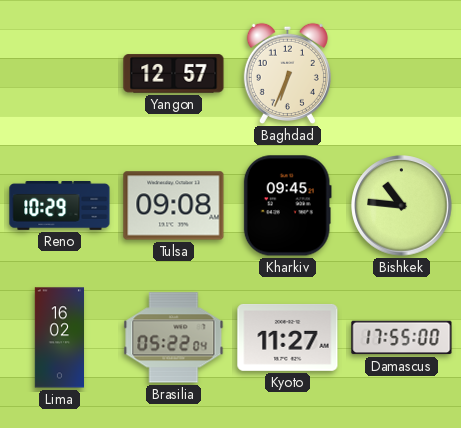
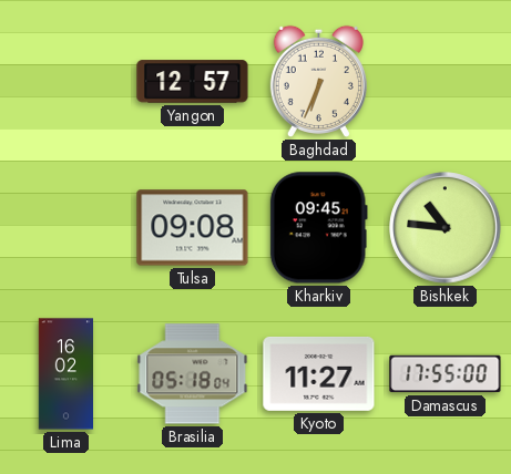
Reno: 10:29 -> none (60, 206)
Brasilia: 05:22 -> 05:18 (193, 374)
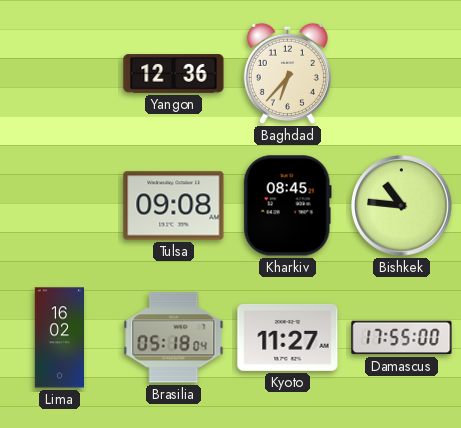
Yangon: 12:57 -> 12:36 (174, 74)
Baghdad: 6:34 -> 6:37 (287, 73)
Kharkiv: 09:45 -> 08:45 (287, 206)
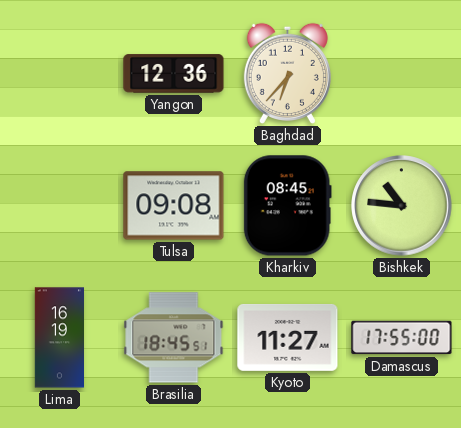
Lima: 16:02 -> 16:19 (60, 338)
Brasilia: 05:18 -> 18:45 (174, 338)
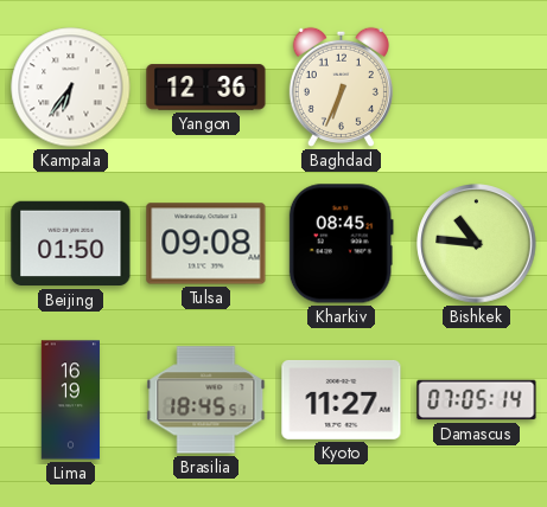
Kampala: none -> 6:36 (71, 88)
Baghdad: 6:37 -> 6:34 (341, 86)
Beijing: none -> 01:50 (71, 244)
Damascus: 17:55 -> 07:05 (477, 400)
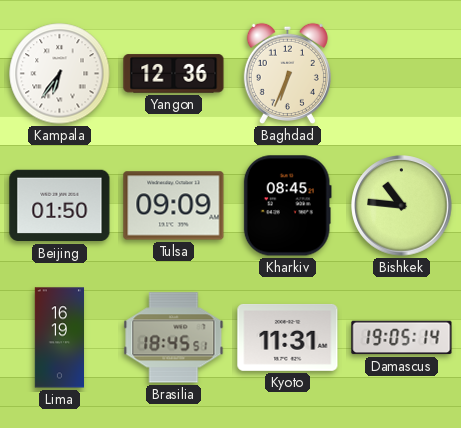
Tulsa: 09:08 -> 09:09 (174, 206)
Kyoto: 11:27 -> 11:31 (288, 337)
Damascus: 07:05 -> 19:05 (402, 338)
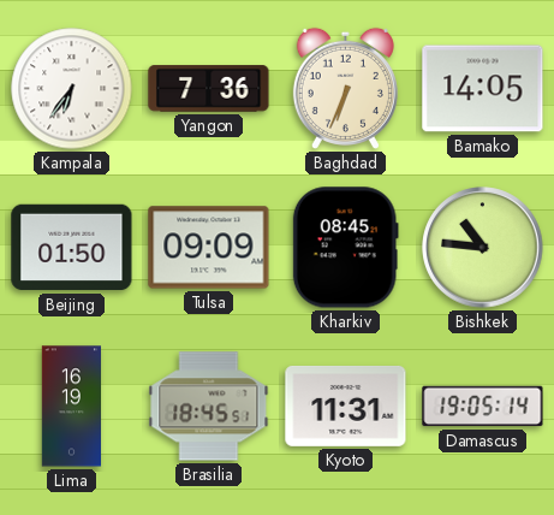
Yangon: 12:36 -> 7:36 (209, 89)
Bamako: none -> 14:05 (483, 89)
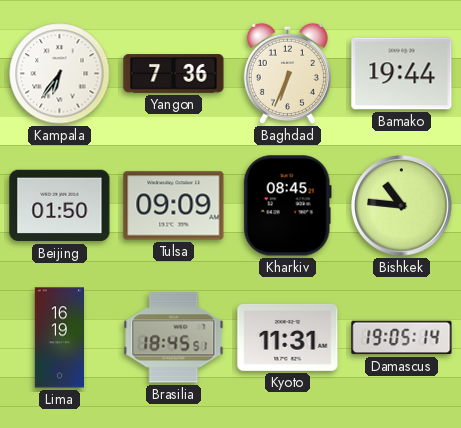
Bamako: 14:05 -> 19:44 (402, 74)
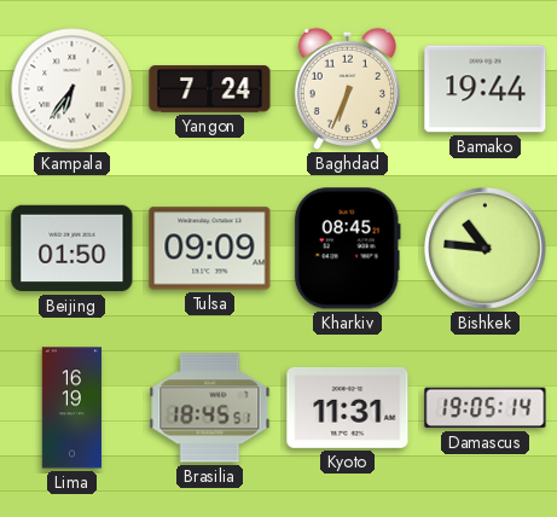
Yangon: 7:36 -> 7:24 (210, 89)
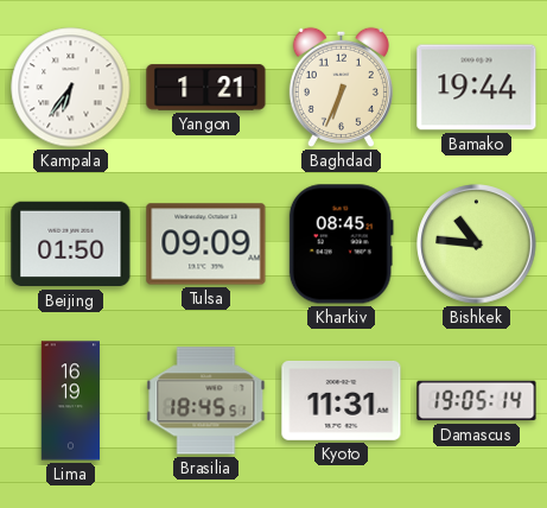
Yangon: 7:24 -> 1:21 (206, 88)
